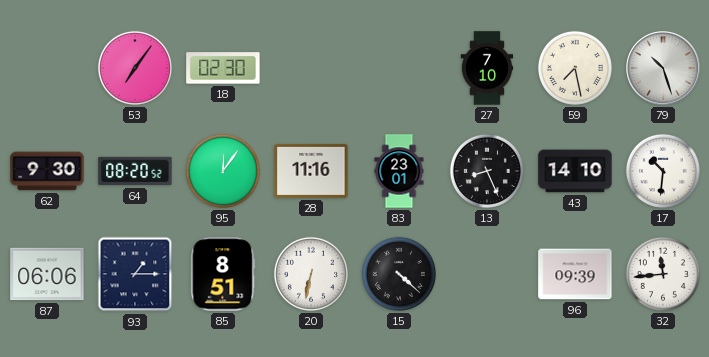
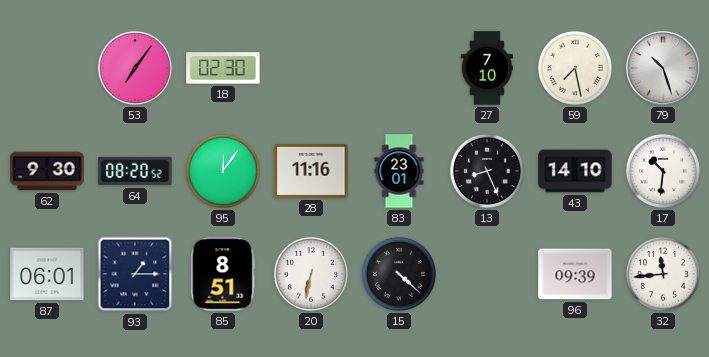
87: 06:06 -> 06:01 (47, 274)
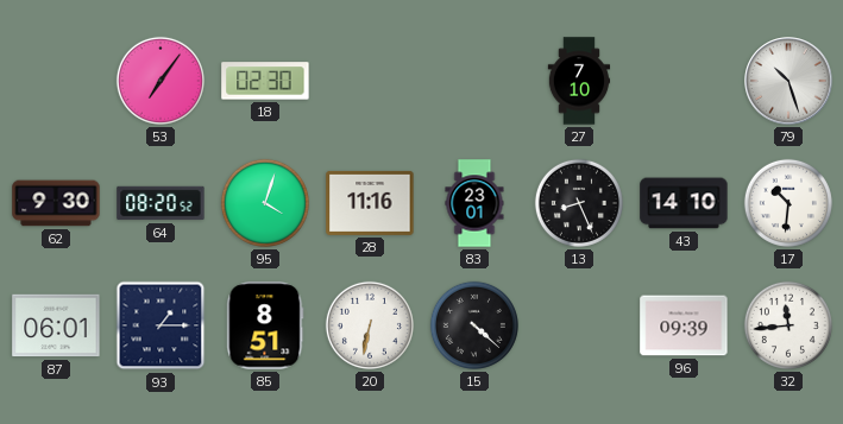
59: 7:28 -> none (575, 68)
95: 12:06 -> 4:03 (265, 203)
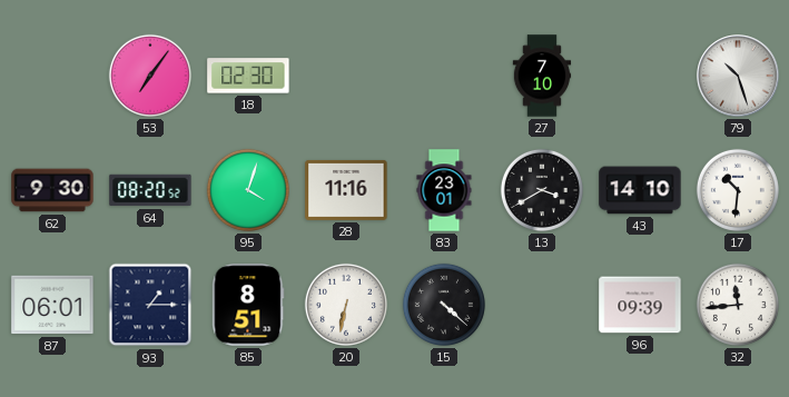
13: 8:26 -> 3:40 (542, 190)
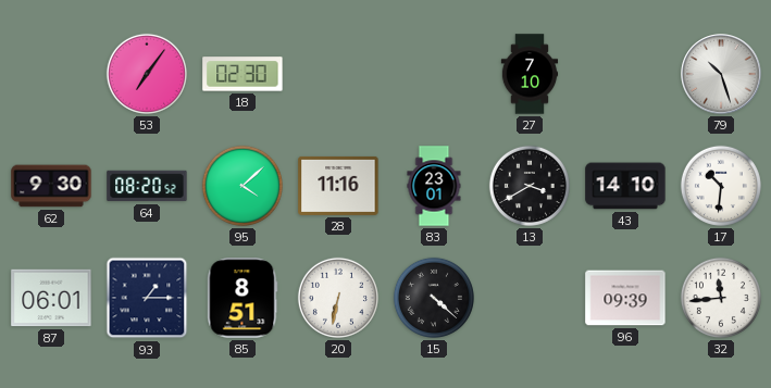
95: 4:03 -> 4:08 (243, 186)
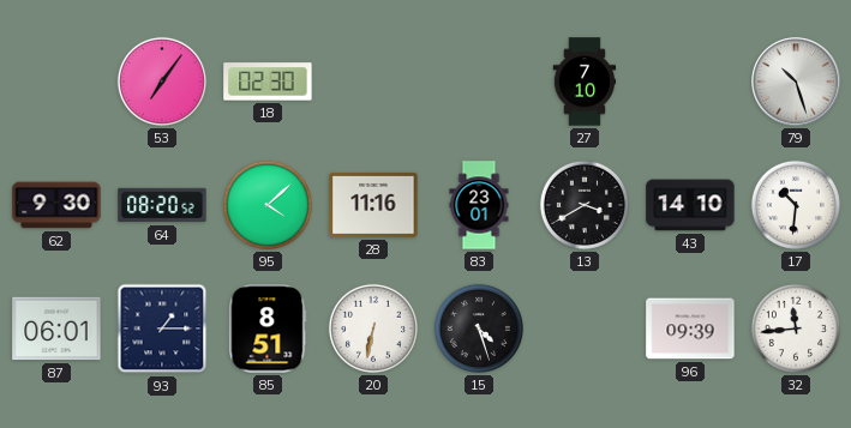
15: 4:22 -> 4:27 (479, 328)
